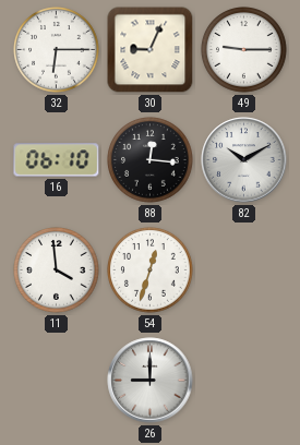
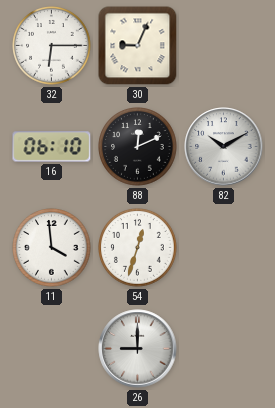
49: 9:15 -> none (244, 50)
88: 12:16 -> 12:11 (138, 147)
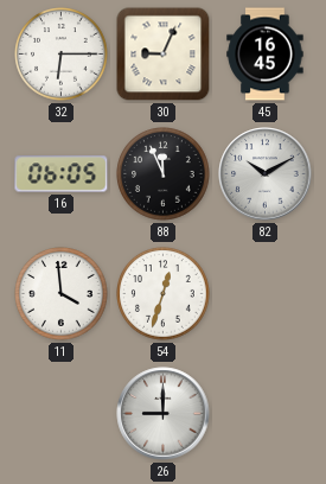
45: none -> 16:45 (266, 55)
16: 06:10 -> 06:05 (62, 174)
88: 12:11 -> 11:56 (164, 174)
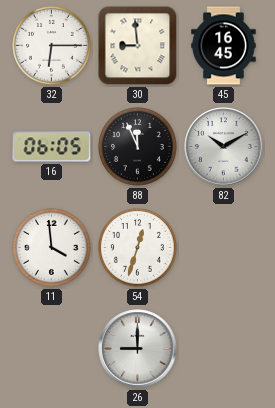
30: 9:04 -> 8:59 (138, 46)
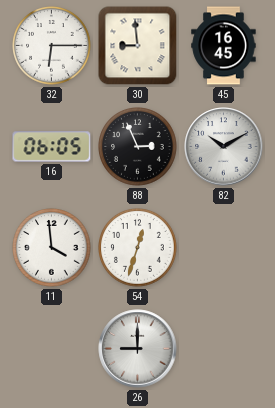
88: 11:56 -> 2:56 (138, 147)
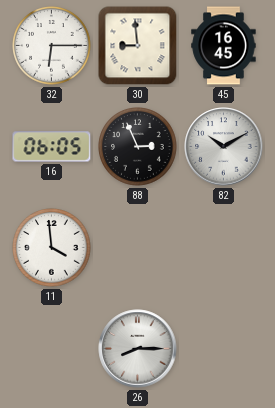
54: 12:33 -> none (138, 248)
26: 9:00 -> 8:15 (138, 349)
